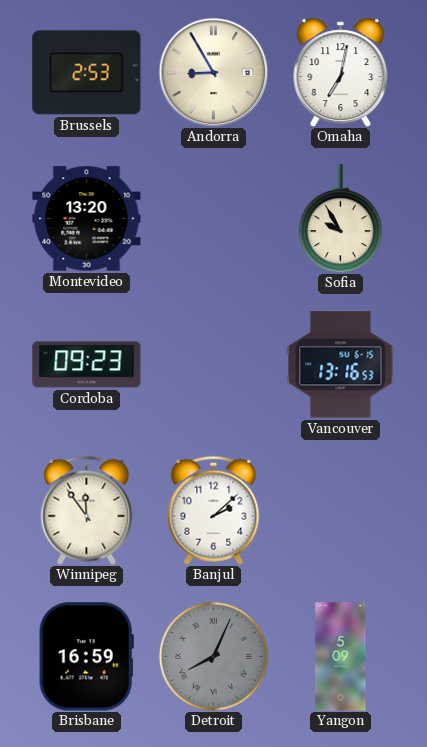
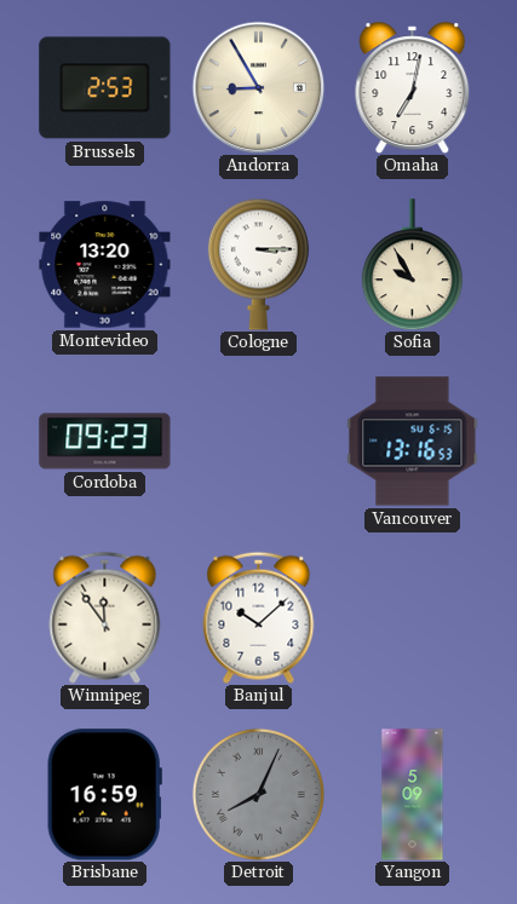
Cologne: none -> 3:15 (258, 264)
Banjul: 2:08 -> 10:08 (259, 617)
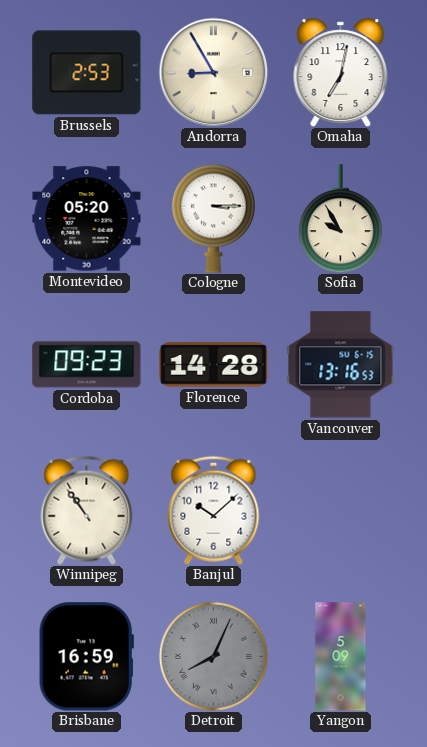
Montevideo: 13:20 -> 05:20 (87, 219)
Florence: none -> 14:28 (214, 365)
Winnipeg: 11:54 -> 10:54 (87, 510)
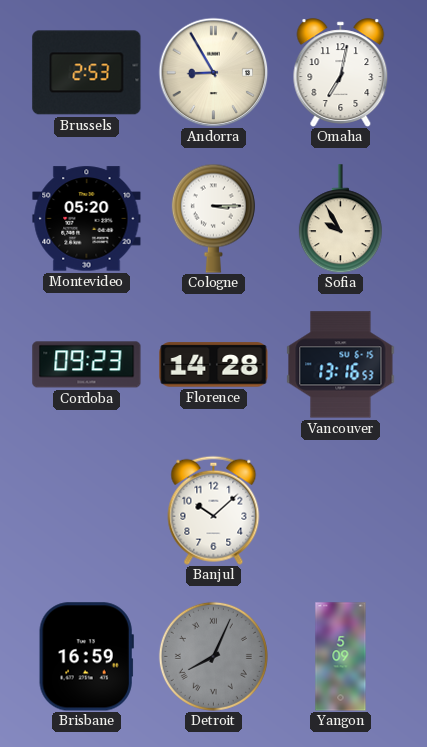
Winnipeg: 10:54 -> none (87, 510)
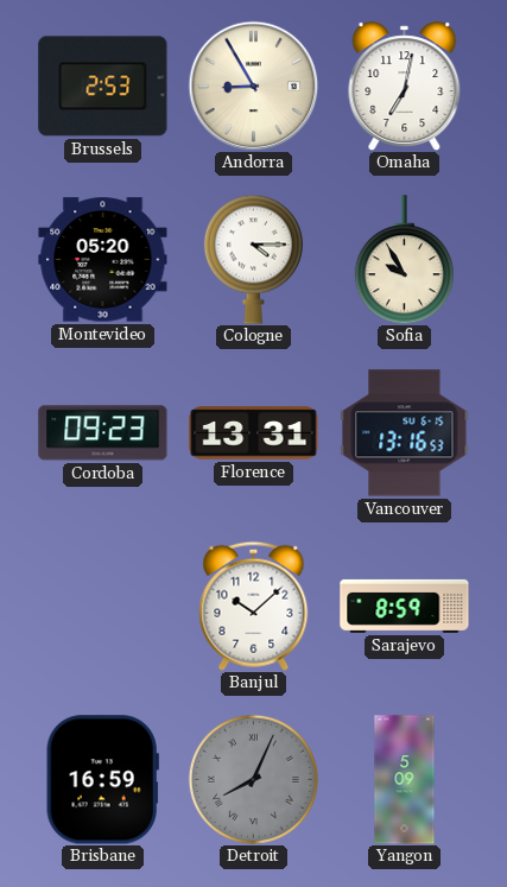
Cologne: 3:15 -> 4:15 (253, 259)
Florence: 14:28 -> 13:31 (254, 433)
Sarajevo: none -> 8:59 (405, 606)
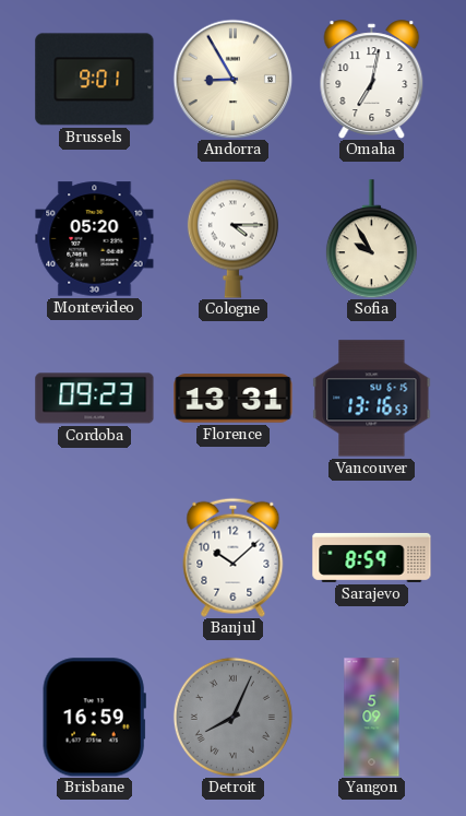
Brussels: 2:53 -> 9:01 (95, 80)
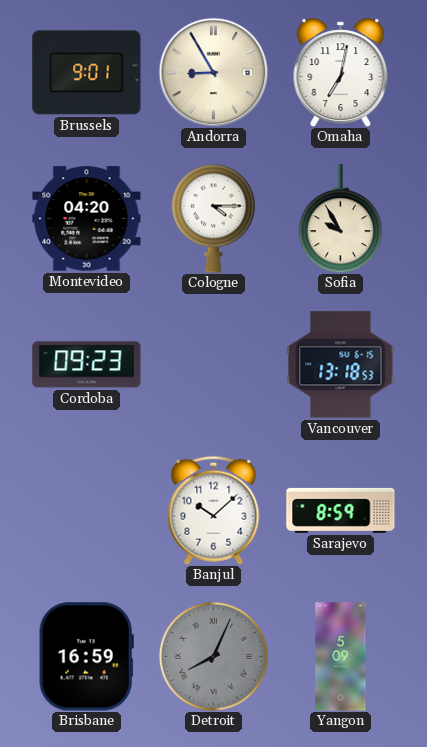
Montevideo: 05:20 -> 04:20 (87, 219)
Florence: 13:31 -> none (234, 399)
Vancouver: 13:16 -> 13:18 (341, 365)
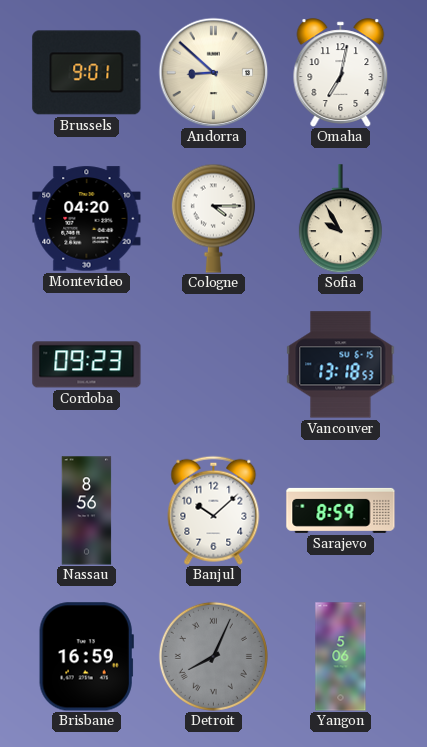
Andorra: 8:55 -> 8:52 (213, 72)
Nassau: none -> 8:56 (87, 511)
Yangon: 5:09 -> 5:06 (341, 657)
